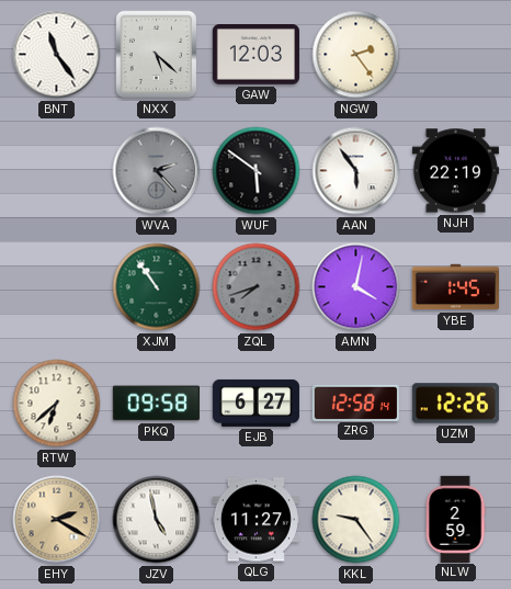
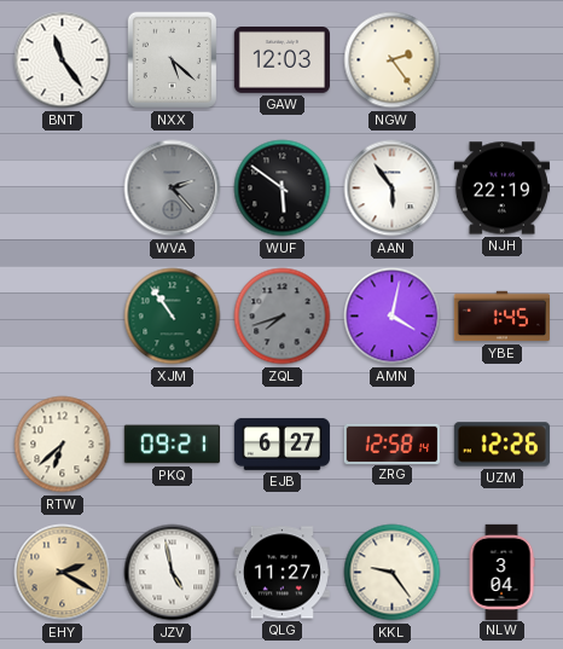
PKQ: 09:58 -> 09:21 (172, 445)
NLW: 2:59 -> 3:04 (501, 572)
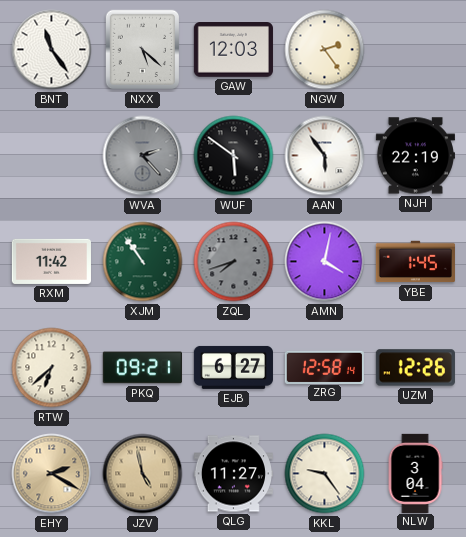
RXM: none -> 11:42 (51, 261)
JZV dial: white -> champagne (143, 474)
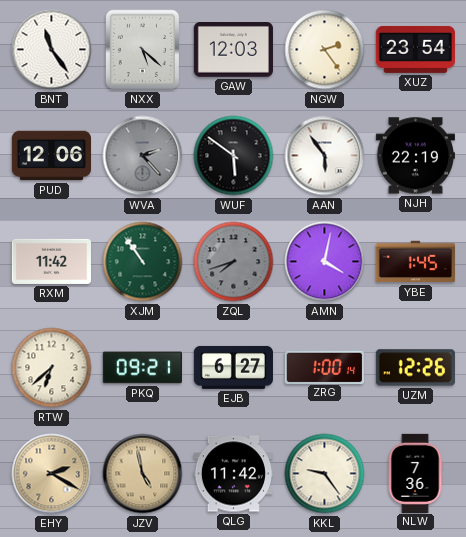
XUZ: none -> 23:54 (415, 49)
PUD: none -> 12:06 (51, 156)
ZRG: 12:58 -> 1:00 (324, 367)
QLG: 11:27 -> 11:42 (233, 474)
NLW: 3:04 -> 7:36 (415, 473)
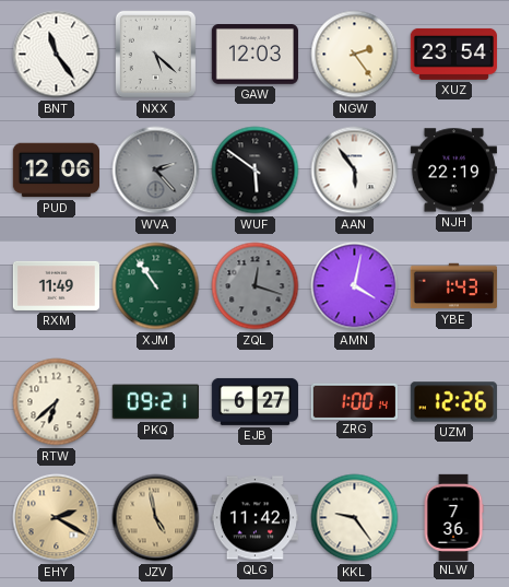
RXM: 11:42 -> 11:49 (56, 285)
ZQL: 7:42 -> 12:18 (256, 286)
YBE: 1:45 -> 1:43 (453, 286)
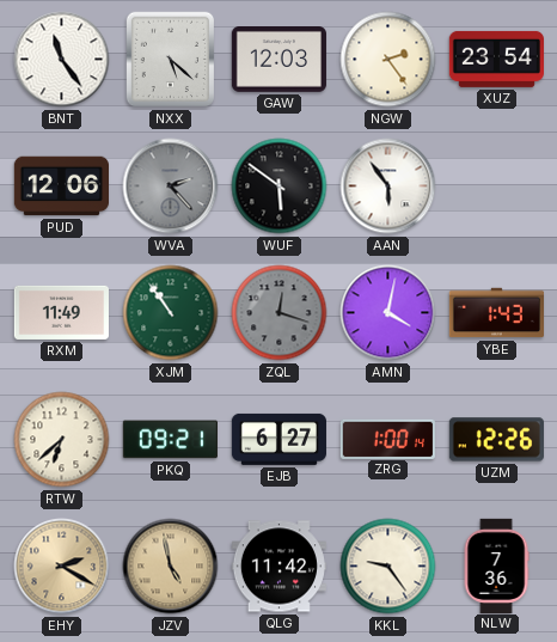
NJH: 22:19 -> none (453, 171)
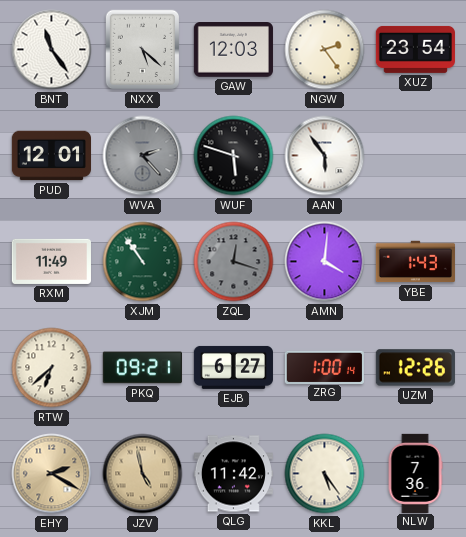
PUD: 12:06 -> 12:01 (51, 156)
WUF: 5:51 -> 5:48 (234, 156)
AMN: 4:02 -> 4:01 (325, 262)
KKL: 9:24 -> 5:24 (325, 474)
